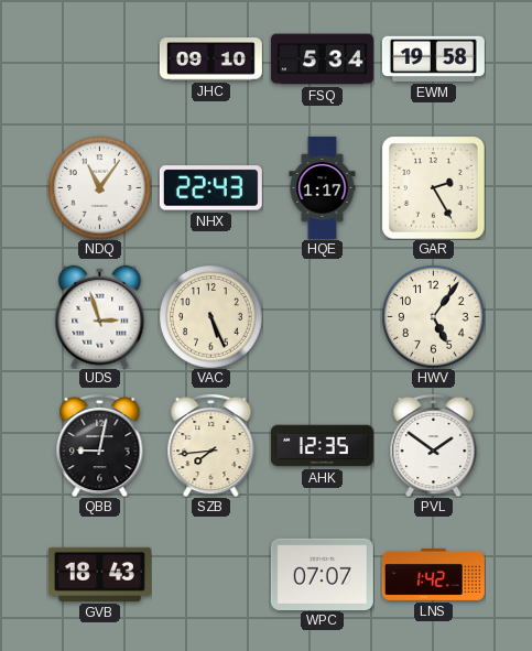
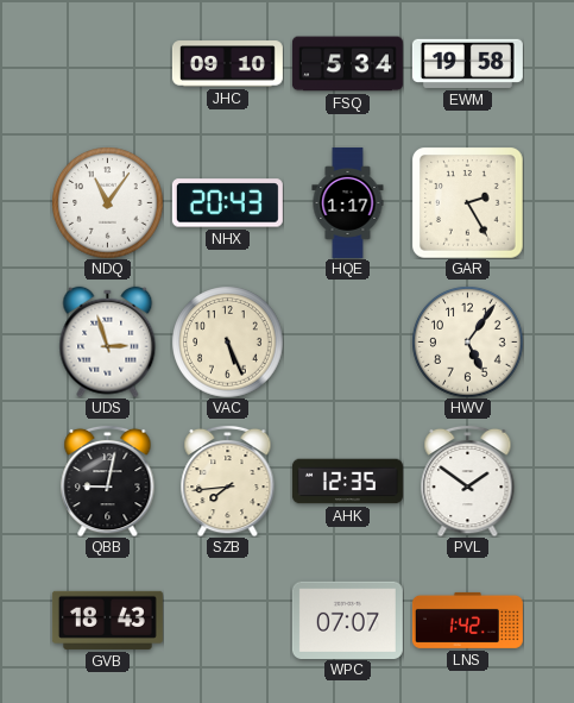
NHX: 22:43 -> 20:43 (227, 203)
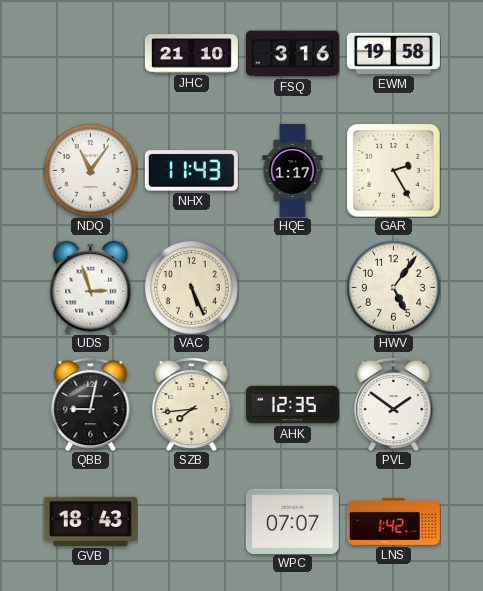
JHC: 09:10 -> 21:10 (191, 54)
FSQ: 5:34 -> 3:16 (292, 54)
NHX: 20:43 -> 11:43 (191, 171)
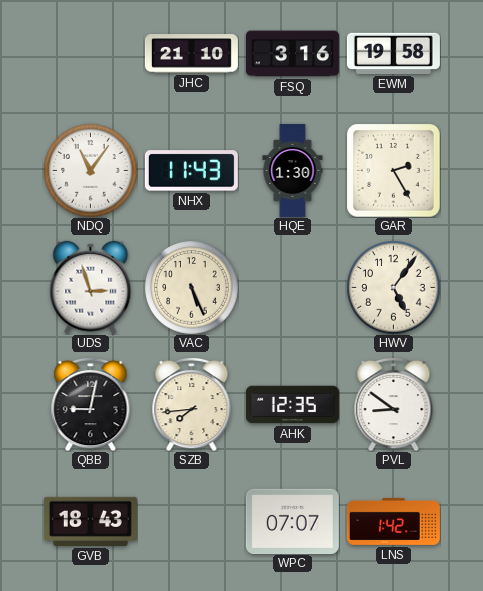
HQE: 1:17 -> 1:30 (293, 170)
PVL: 1:51 -> 8:51 (394, 404)
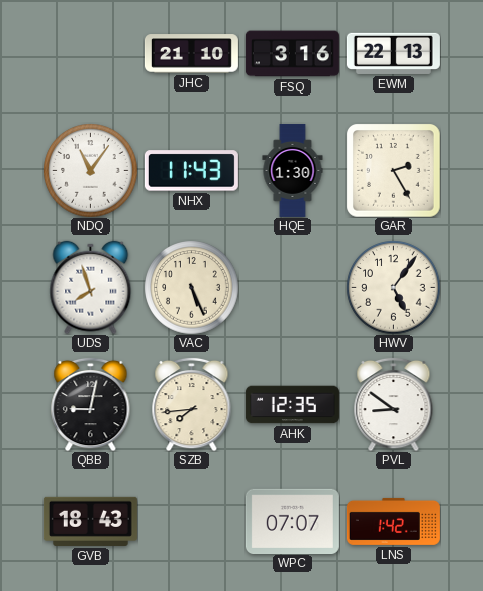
EWM: 19:58 -> 22:13 (393, 53)
UDS: 2:57 -> 7:57 (91, 287)
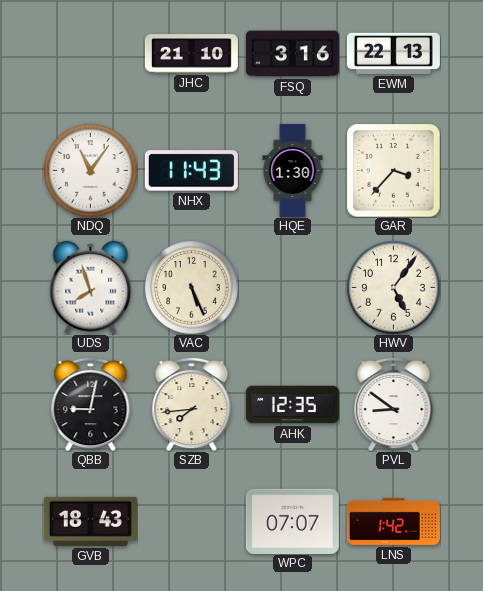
GAR: 2:25 -> 3:37 (393, 170)
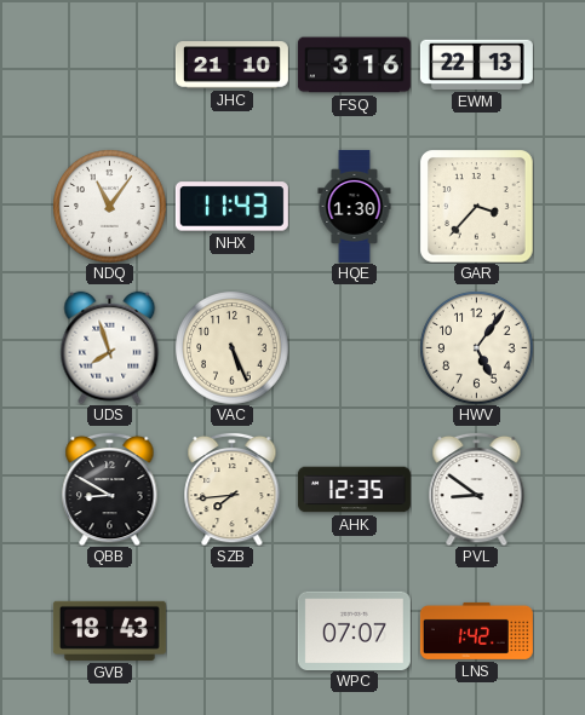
QBB: 9:02 -> 8:50 (110, 489)
